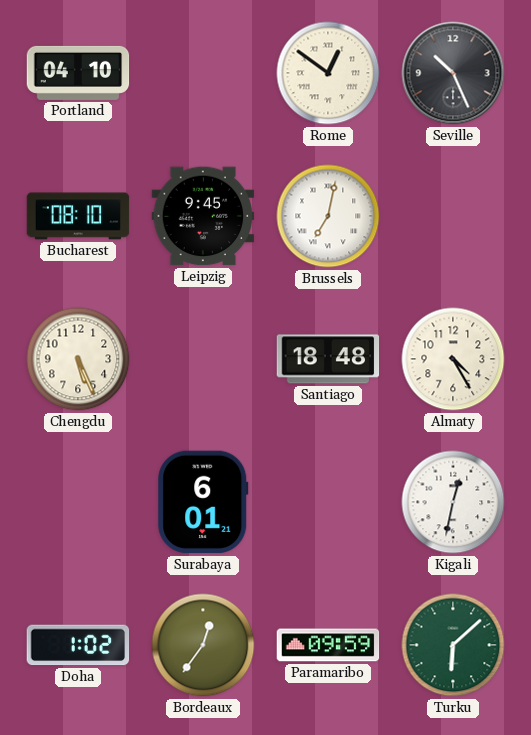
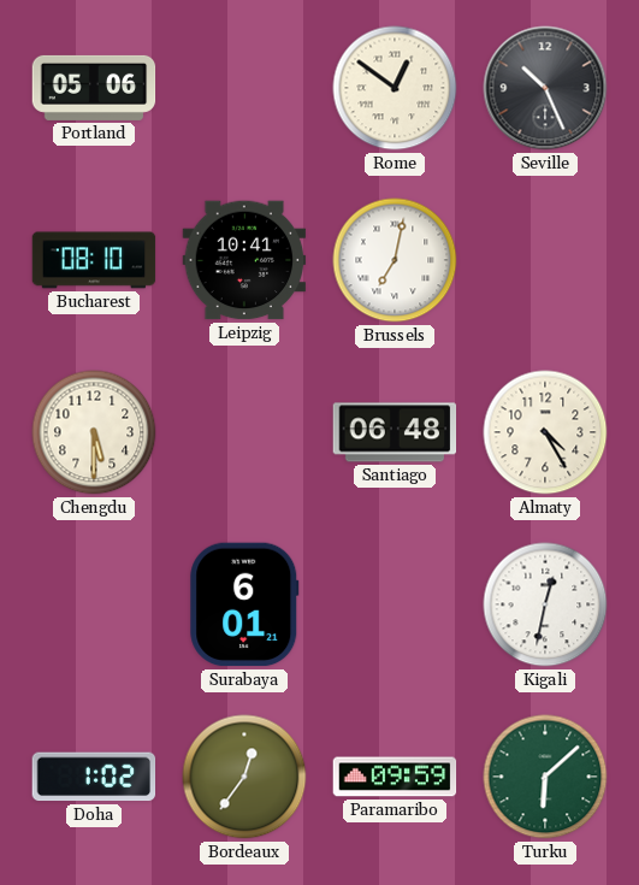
Portland: 04:10 -> 05:06 (94, 88)
Leipzig: 9:45 -> 10:41 (244, 260)
Chengdu: 5:26 -> 5:30 (94, 432)
Santiago: 18:48 -> 06:48 (395, 432)
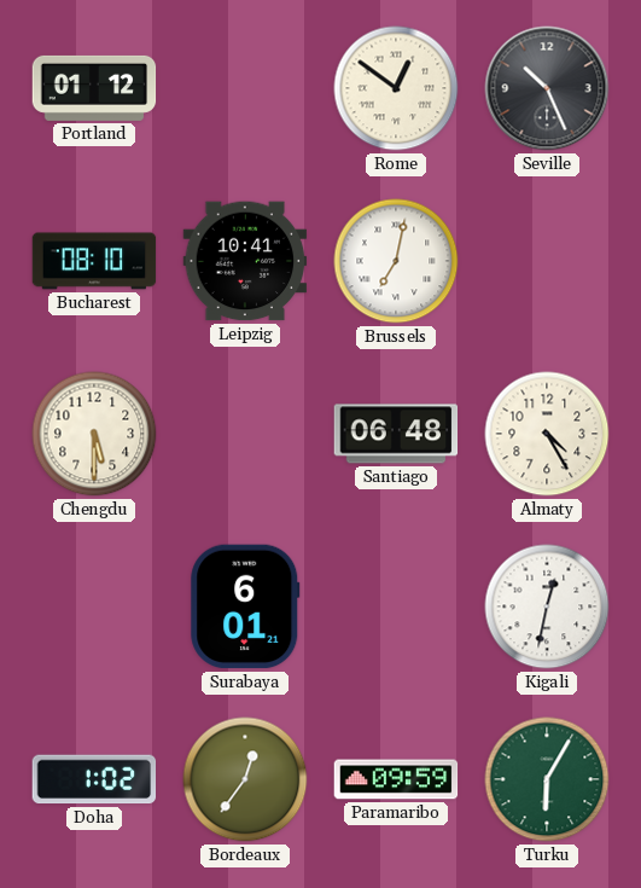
Portland: 05:06 -> 01:12 (94, 88)
Turku: 6:08 -> 6:05 (547, 779)
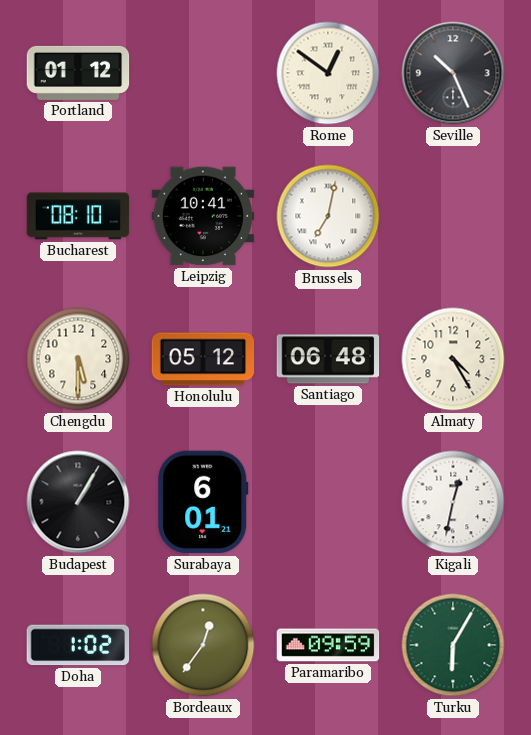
Honolulu: none -> 05:12 (203, 359)
Budapest: none -> 1:05 (78, 502)
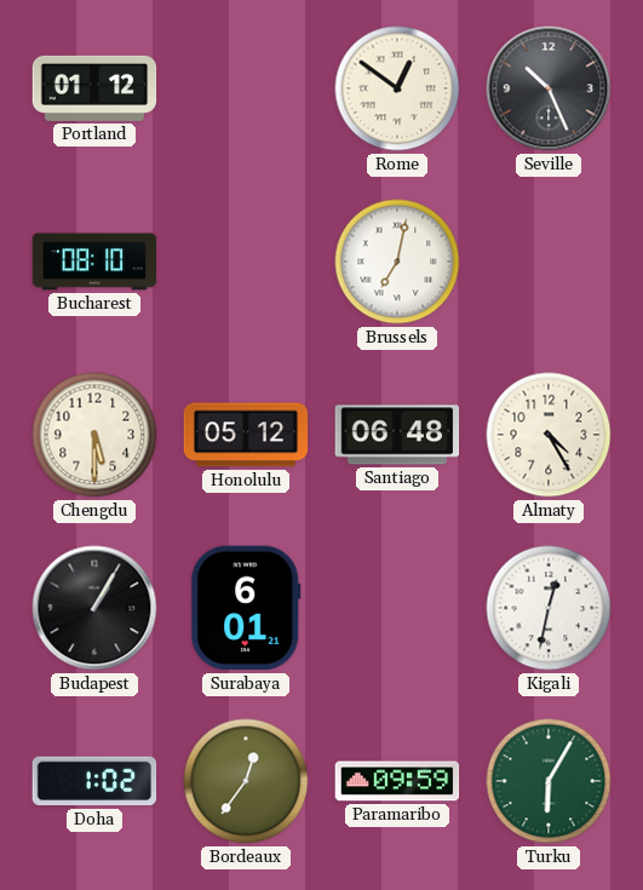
Leipzig: 10:41 -> none (203, 216)
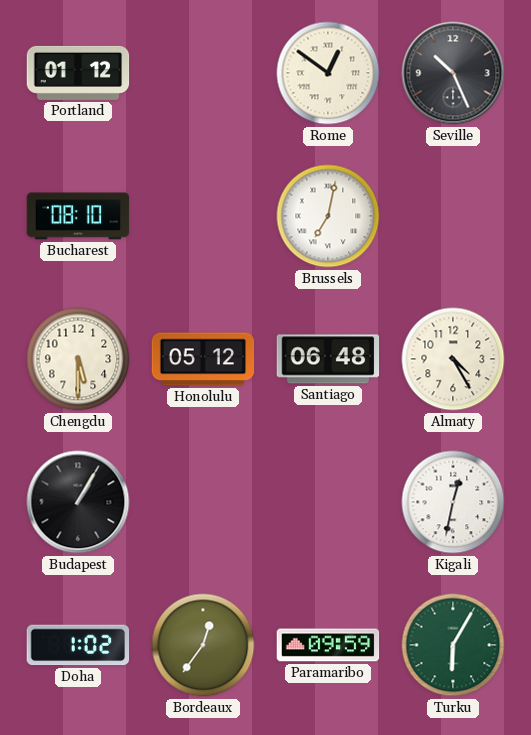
Surabaya: 6:01 -> none (246, 608)
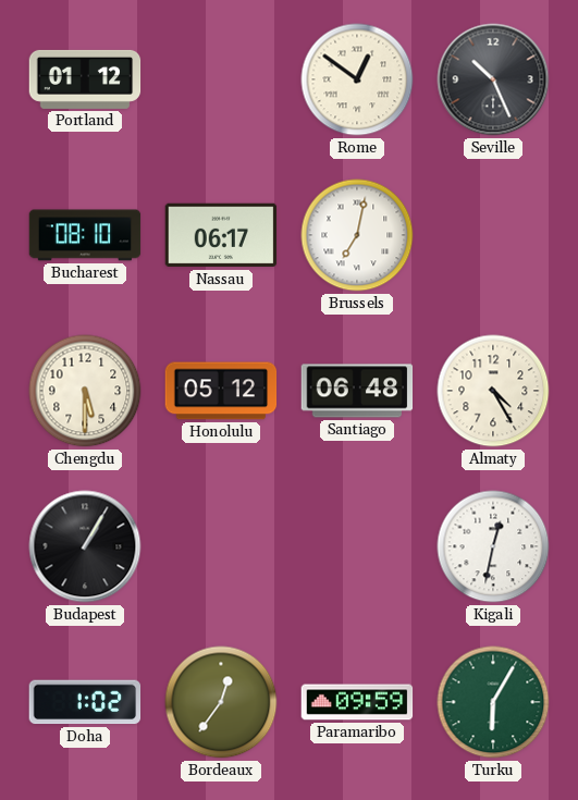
Nassau: none -> 06:17 (221, 235)
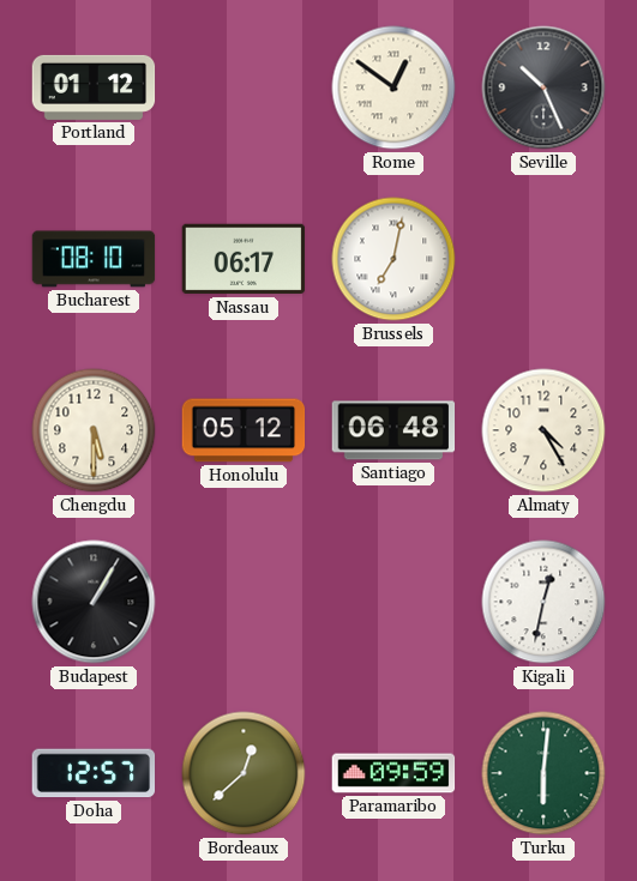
Doha: 1:02 -> 12:57 (94, 773)
Bordeaux: 12:36 -> 12:38 (244, 773)
Turku: 6:05 -> 6:01 (543, 773)
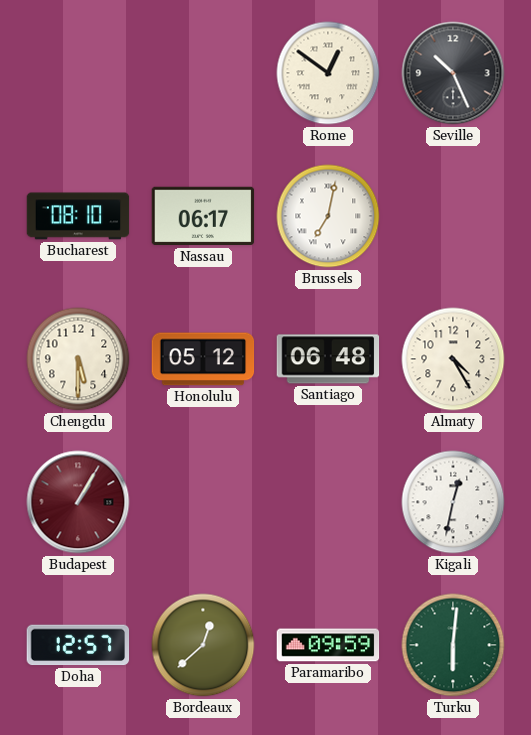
Portland: 01:12 -> none (94, 88)
Budapest dial: black -> burgundy (78, 502)
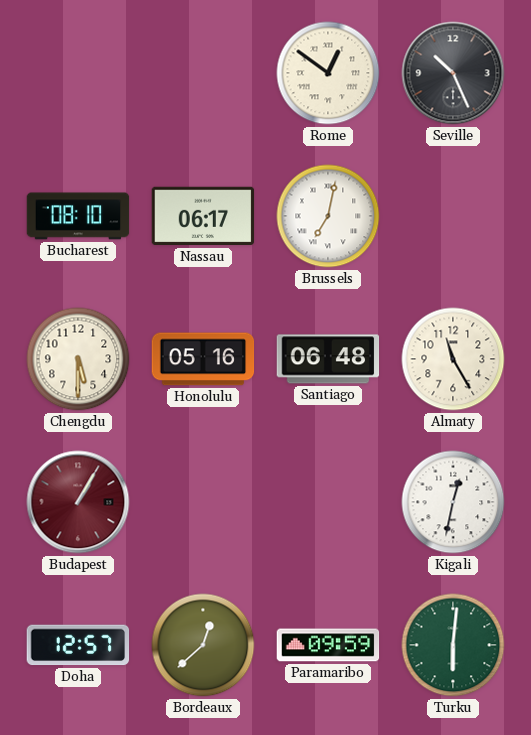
Honolulu: 05:12 -> 05:16 (203, 359)
Almaty: 4:25 -> 11:25 (453, 359)
